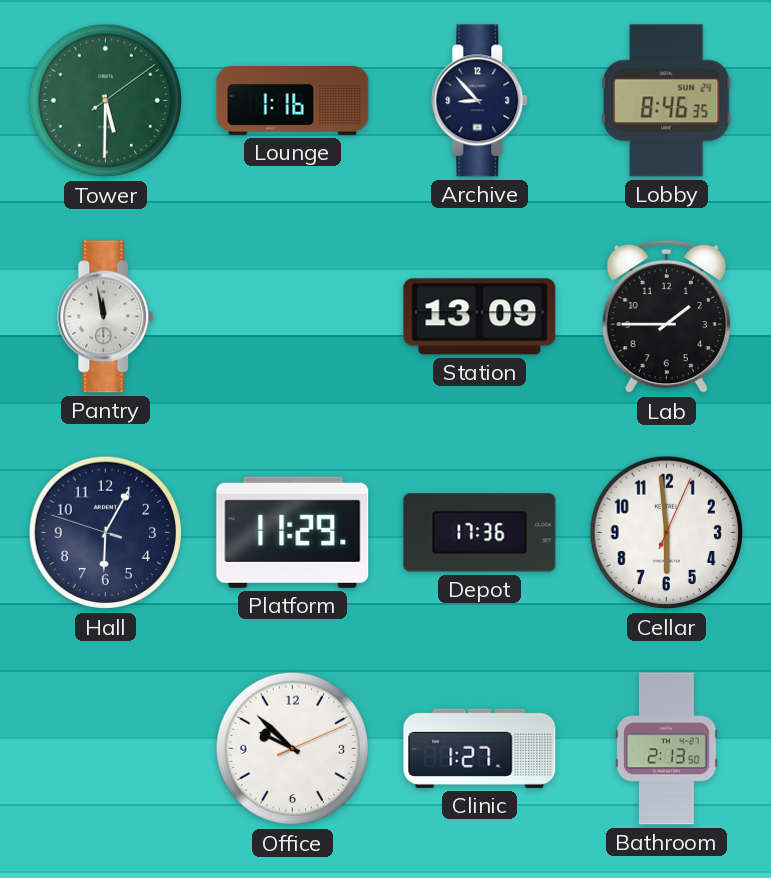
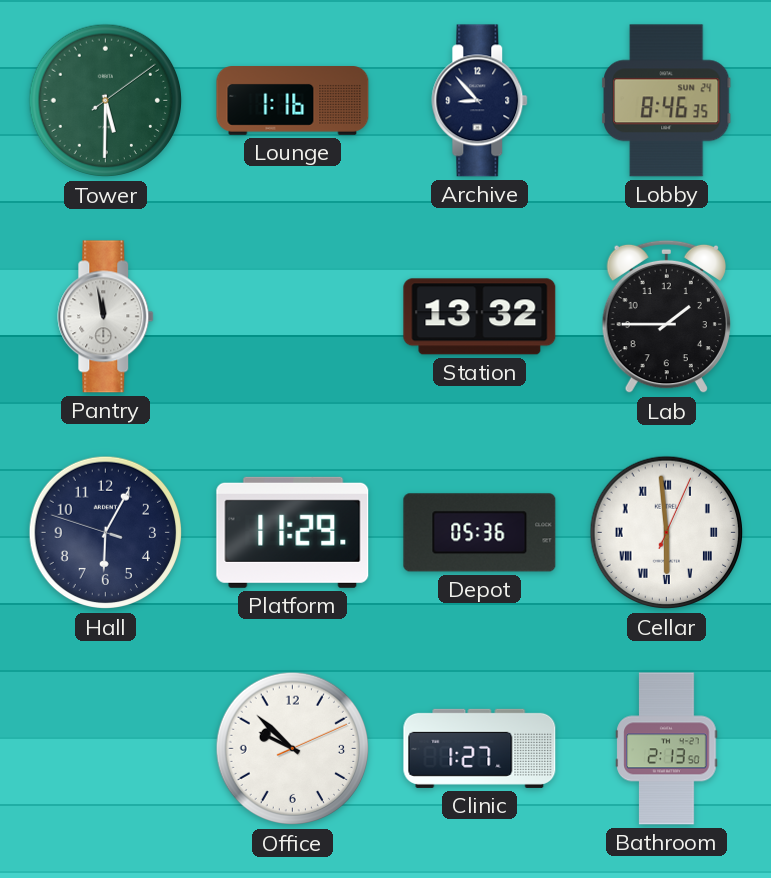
Station: 13:09 -> 13:32 (480, 317)
Depot: 17:36 -> 05:36 (480, 533)
Cellar numerals: Arabic -> Roman (667, 533)
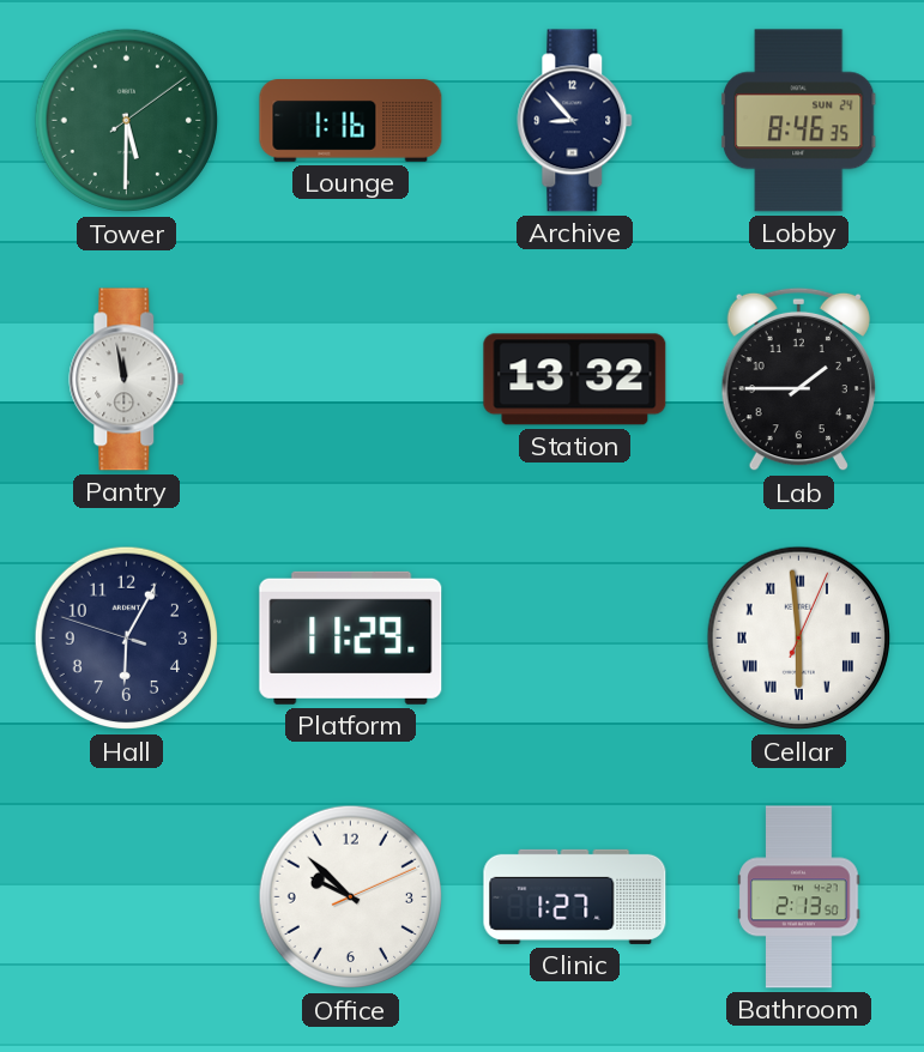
Depot: 05:36 -> none (480, 533)
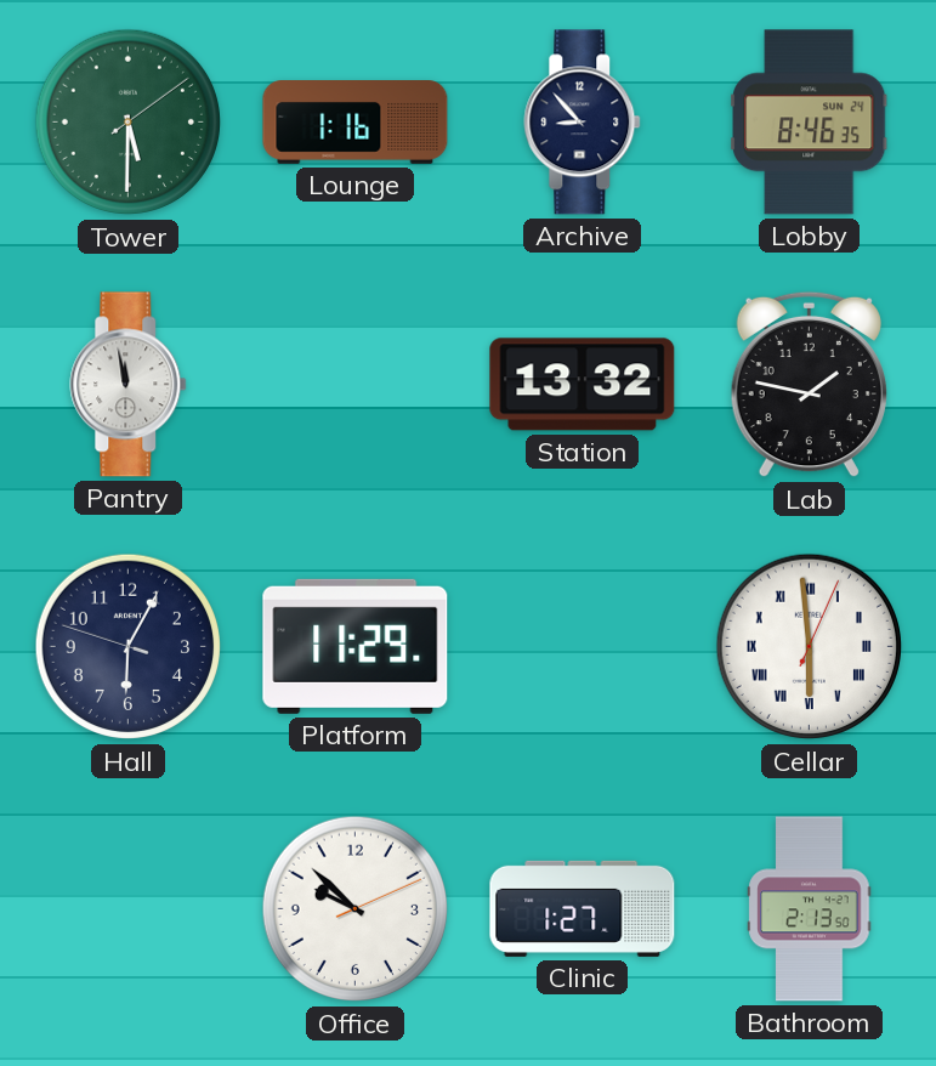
Lab: 1:45 -> 1:47 (809, 385)
